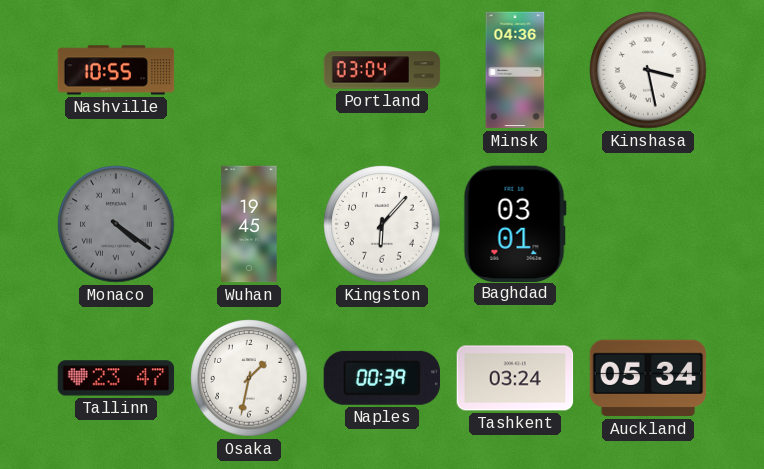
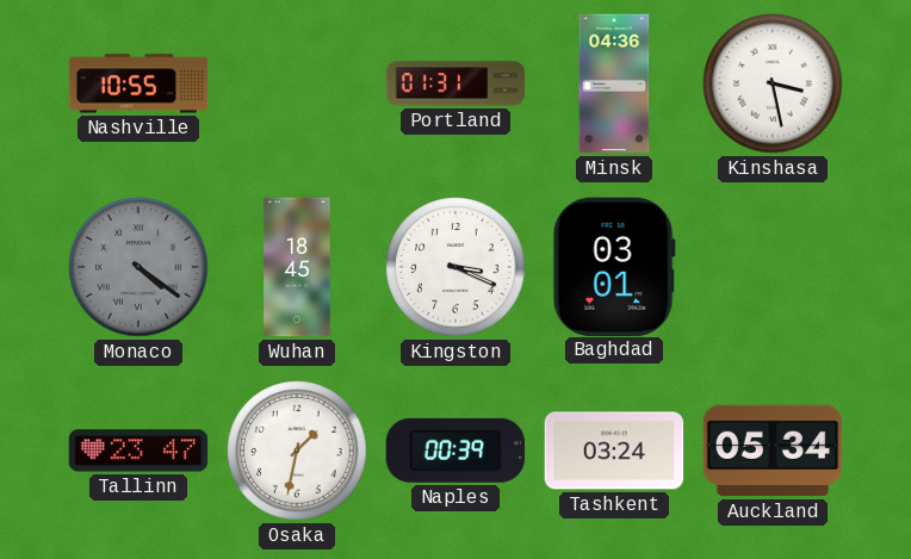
Portland: 03:04 -> 01:31 (456, 83)
Wuhan: 19:45 -> 18:45 (297, 267)
Kingston: 6:07 -> 3:19 (456, 267)
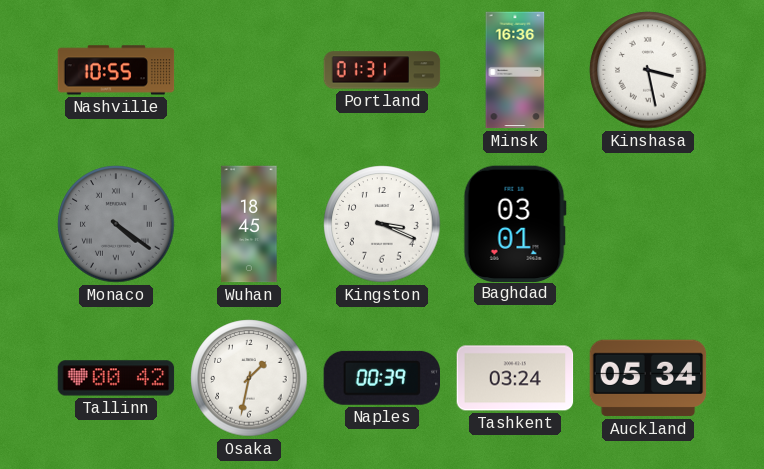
Minsk: 04:36 -> 16:36 (515, 70)
Tallinn: 23:47 -> 00:42 (116, 378)
